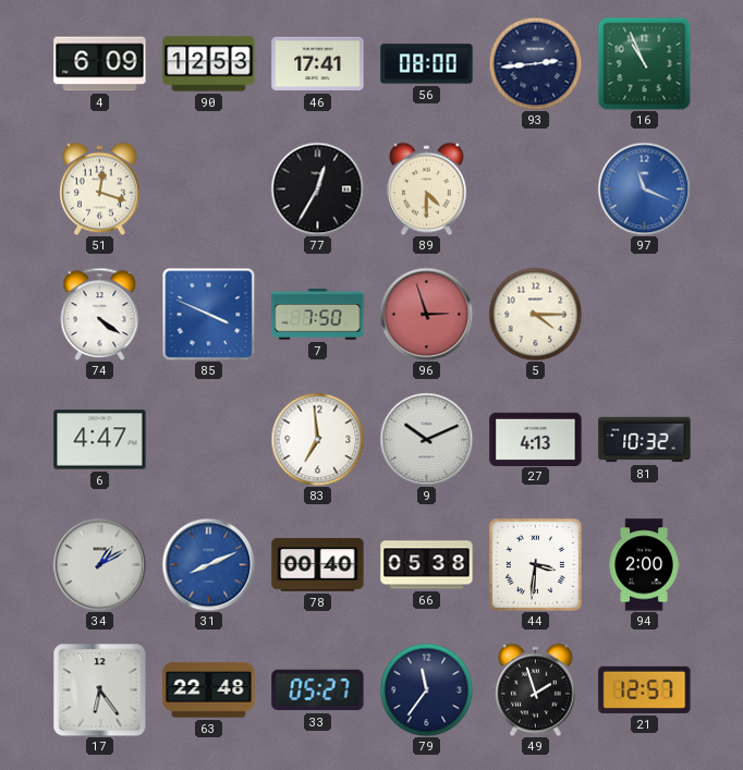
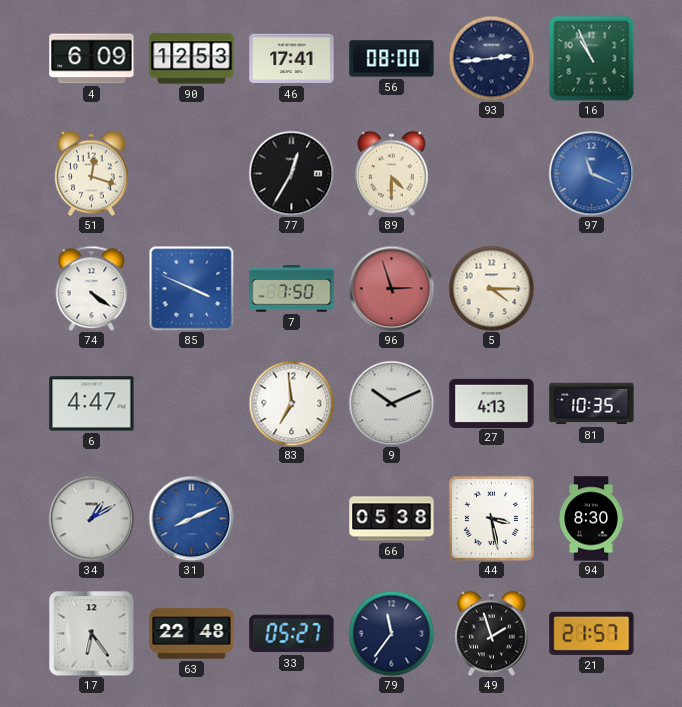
81: 10:32 -> 10:35 (592, 404)
78: 00:40 -> none (318, 565)
44: 3:31 -> 3:28 (491, 518)
94: 2:00 -> 8:30 (591, 519)
21: 12:57 -> 21:57 (592, 633)
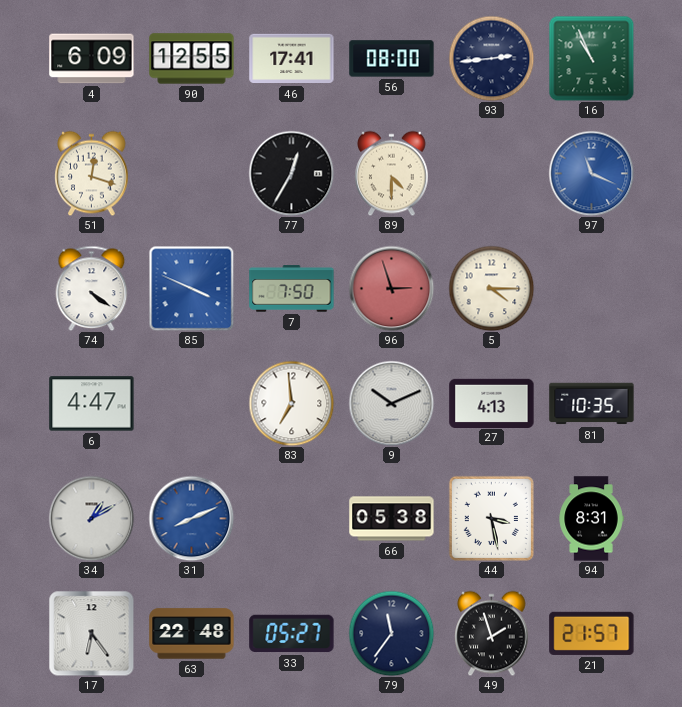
90: 12:53 -> 12:55 (192, 59)
94: 8:30 -> 8:31 (591, 519)
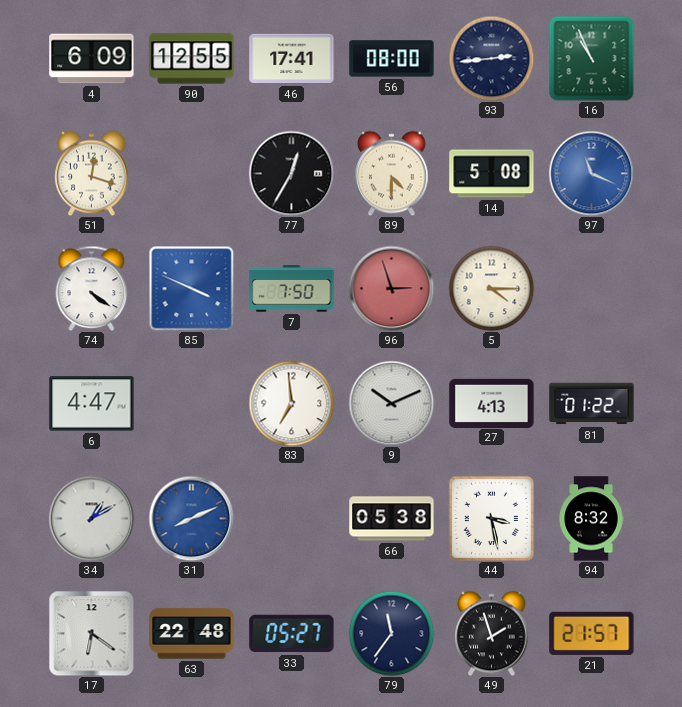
14: none -> 5:08 (492, 174)
81: 10:35 -> 01:22 (592, 404)
94: 8:31 -> 8:32 (591, 519)
17: 6:24 -> 6:21 (91, 633)
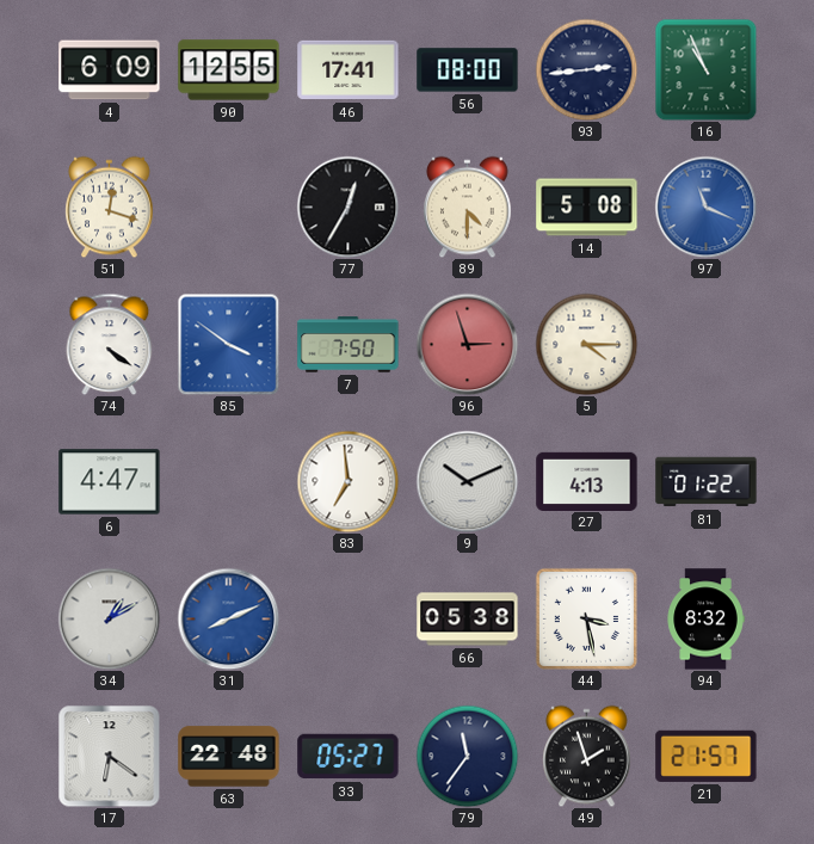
85: 3:49 -> 3:51 (228, 344)
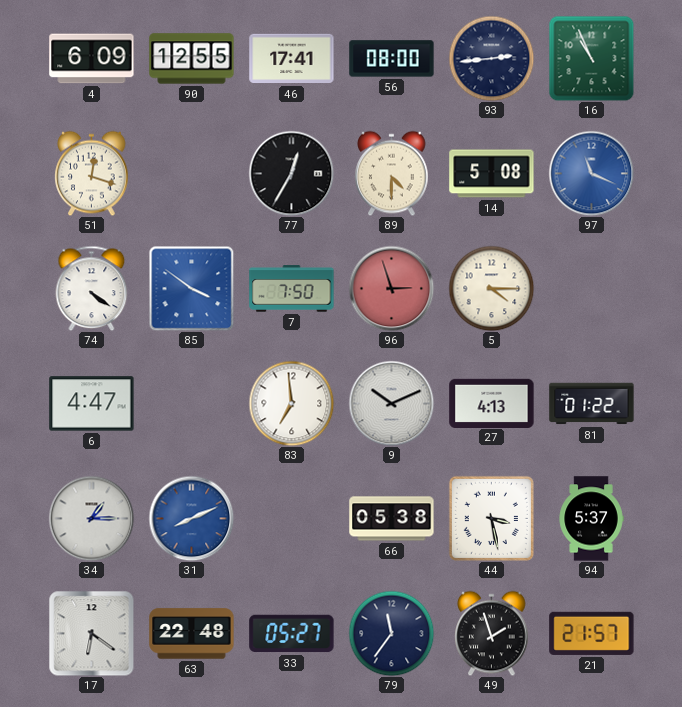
34: 1:10 -> 1:15 (91, 518)
94: 8:32 -> 5:37 (591, 519)
